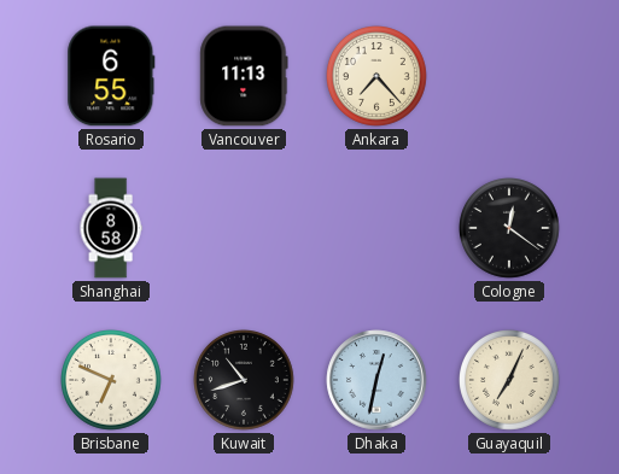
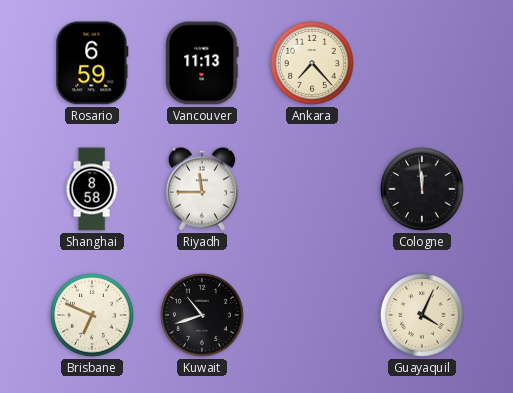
Rosario: 6:55 -> 6:59 (92, 63)
Riyadh: none -> 11:45 (201, 189)
Cologne: 12:21 -> 11:59 (423, 190)
Dhaka: 12:32 -> none (376, 380)
Guayaquil: 7:04 -> 4:04 (423, 316)
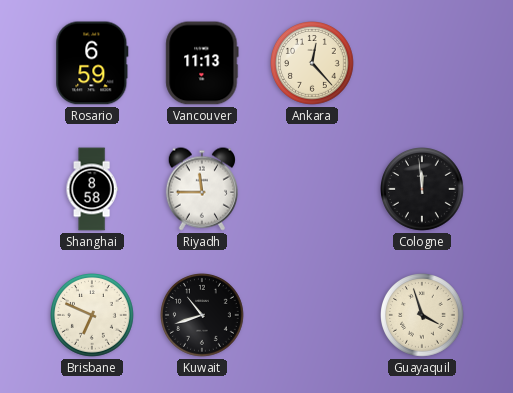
Ankara: 7:23 -> 12:23 (313, 64)
Guayaquil: 4:04 -> 3:57 (423, 316)
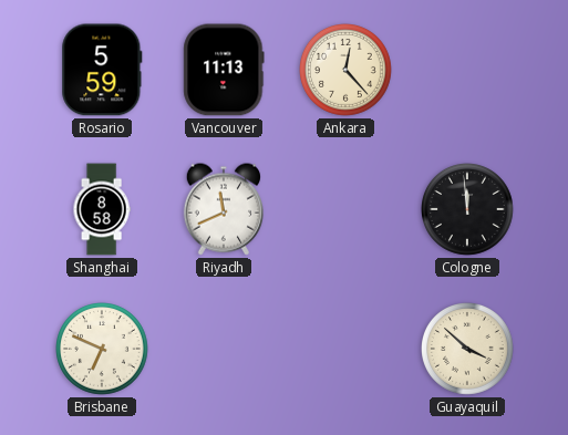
Rosario: 6:59 -> 5:59 (102, 70)
Riyadh: 11:45 -> 11:41 (223, 209)
Kuwait: 10:42 -> none (203, 316)
Guayaquil: 3:57 -> 3:52 (468, 350)
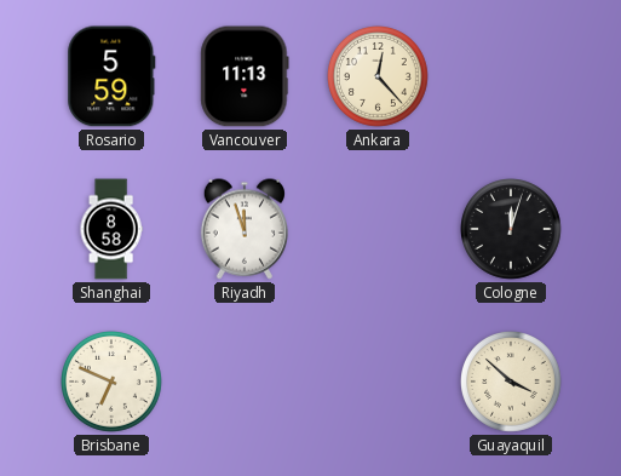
Riyadh: 11:41 -> 11:57 (243, 229)
Cologne: 11:59 -> 12:03 (512, 230)
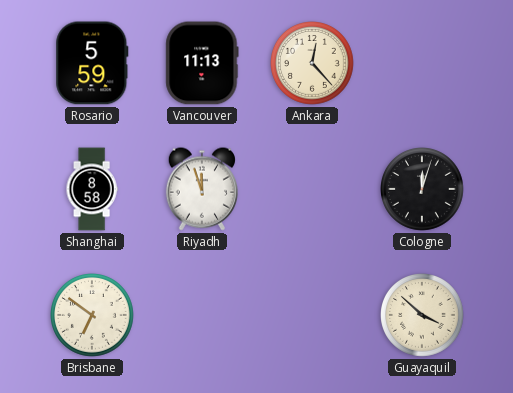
Brisbane: 6:49 -> 6:51 (93, 316)
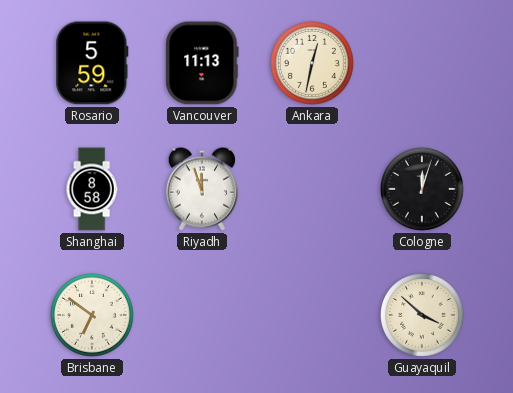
Ankara: 12:23 -> 12:32 (313, 64)
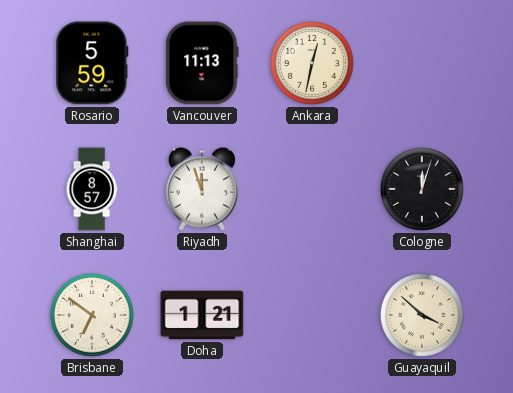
Shanghai: 8:58 -> 8:57 (92, 189)
Doha: none -> 1:21 (202, 315)
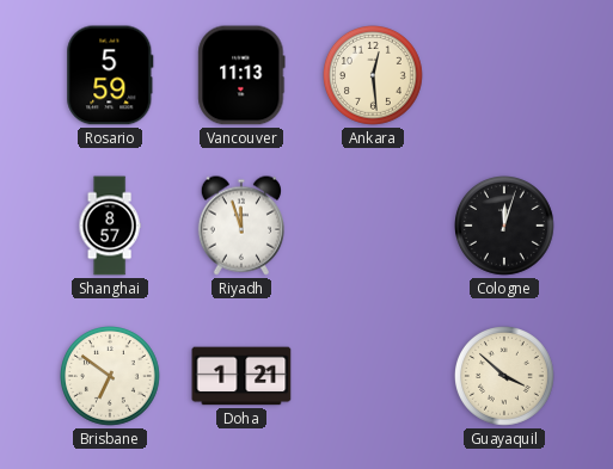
Ankara: 12:32 -> 12:29 (374, 76)
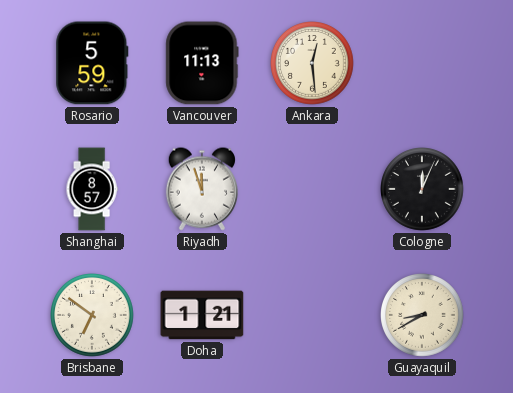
Cologne: 12:03 -> 12:04 (423, 190)
Guayaquil: 3:52 -> 8:40 (423, 316)
